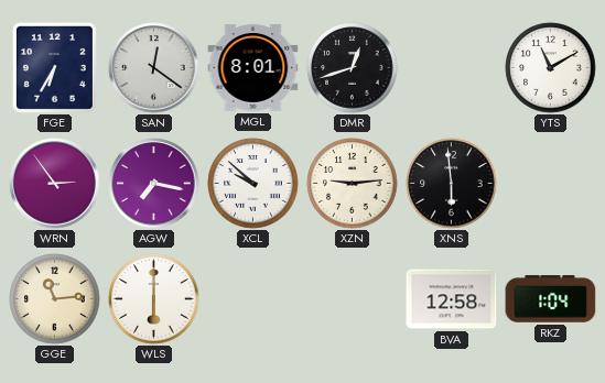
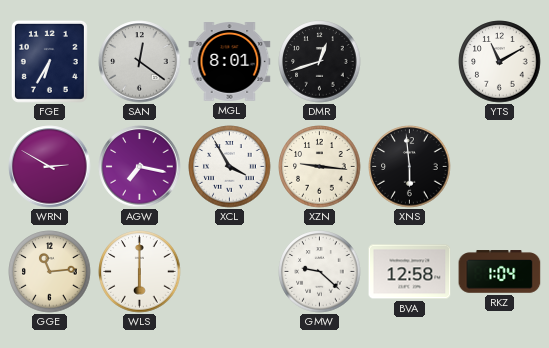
WRN: 2:54 -> 2:50 (50, 167)
XCL: 9:52 -> 3:55 (230, 167)
XZN: 9:14 -> 9:16 (320, 167)
GMW: none -> 9:22 (320, 272)
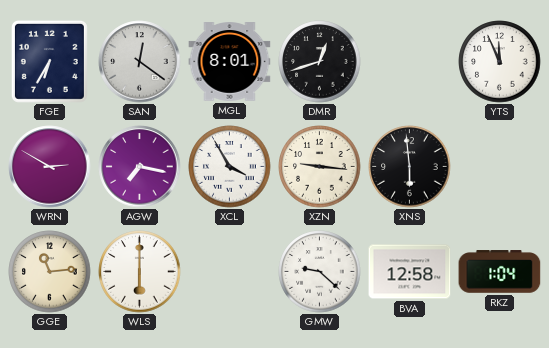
YTS: 11:10 -> 11:56 (500, 62)
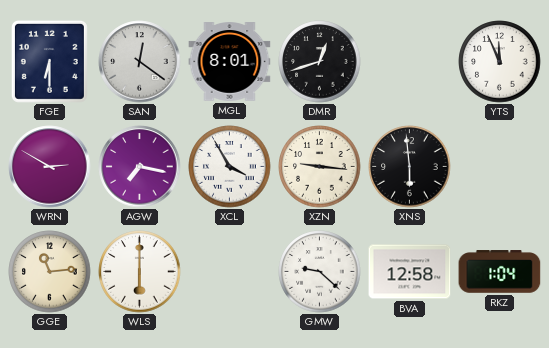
FGE: 6:35 -> 6:30 (49, 61)
